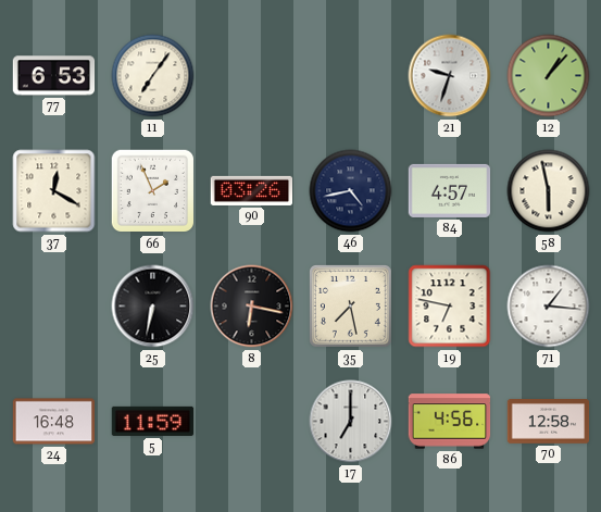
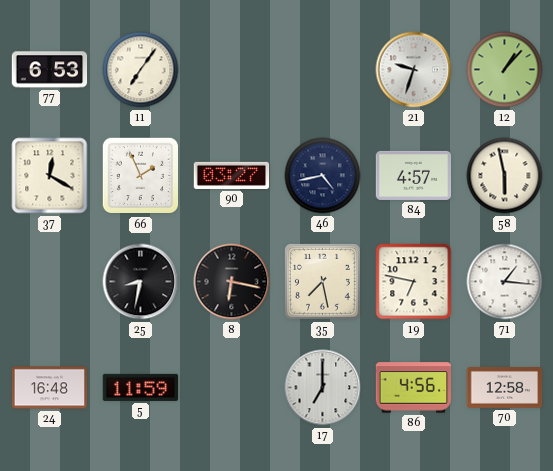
90: 03:26 -> 03:27 (232, 175)
25: 6:32 -> 8:32 (141, 282)
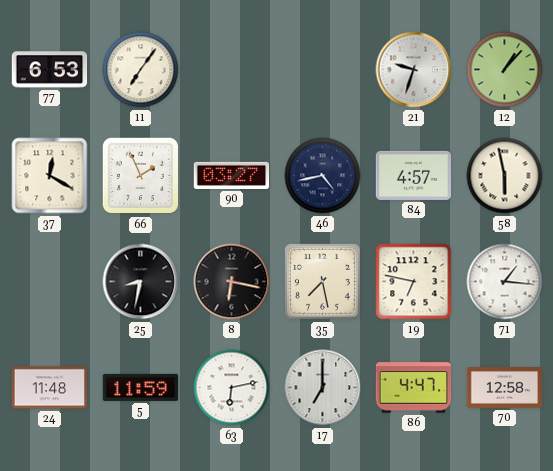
24: 16:48 -> 11:48 (50, 388)
63: none -> 6:13 (232, 388)
86: 4:56 -> 4:47 (414, 388)
